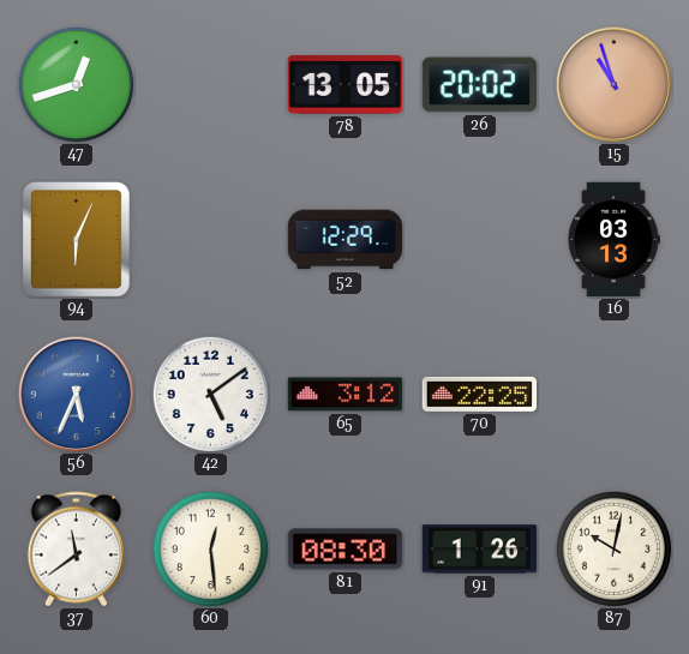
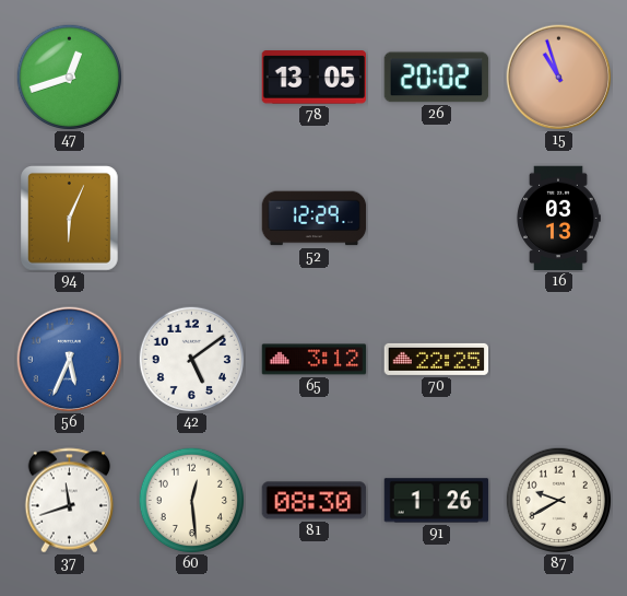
37: 11:39 -> 11:42 (69, 501)
87: 10:02 -> 9:40 (558, 500)
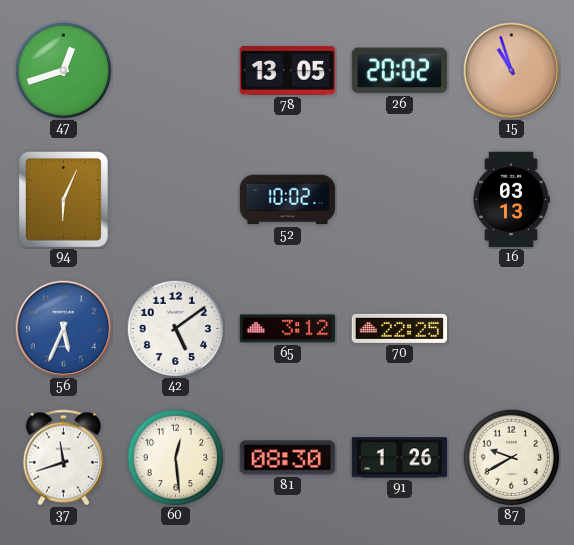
52: 12:29 -> 10:02 (288, 200)
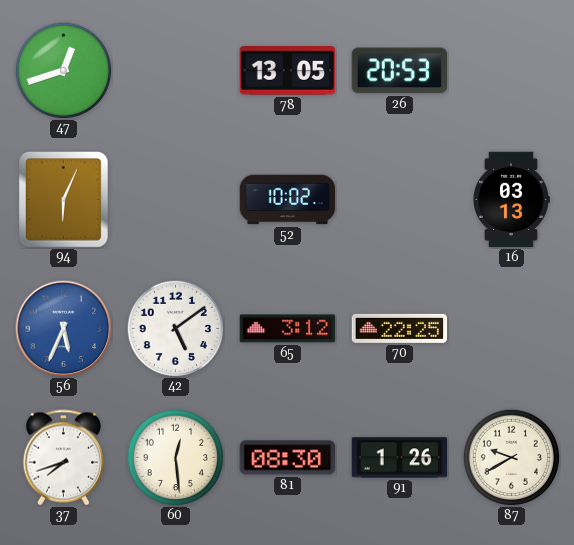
26: 20:02 -> 20:53 (400, 71)
15: 10:57 -> none (512, 71)
37: 11:42 -> 7:42 (63, 458)
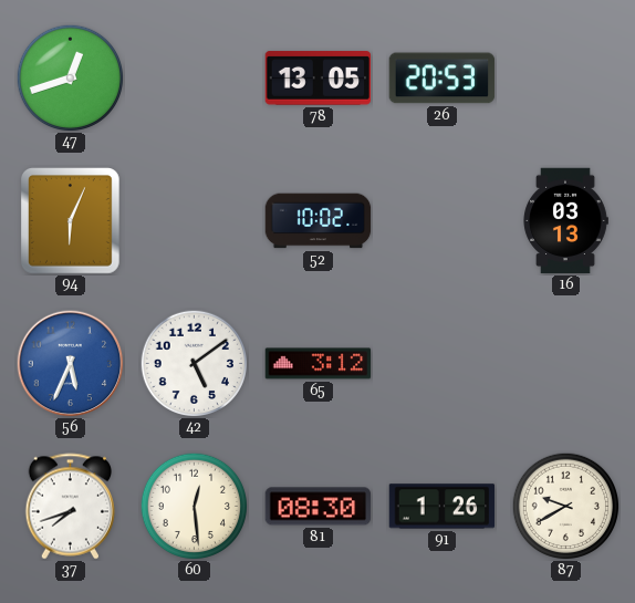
70: 22:25 -> none (400, 328)
